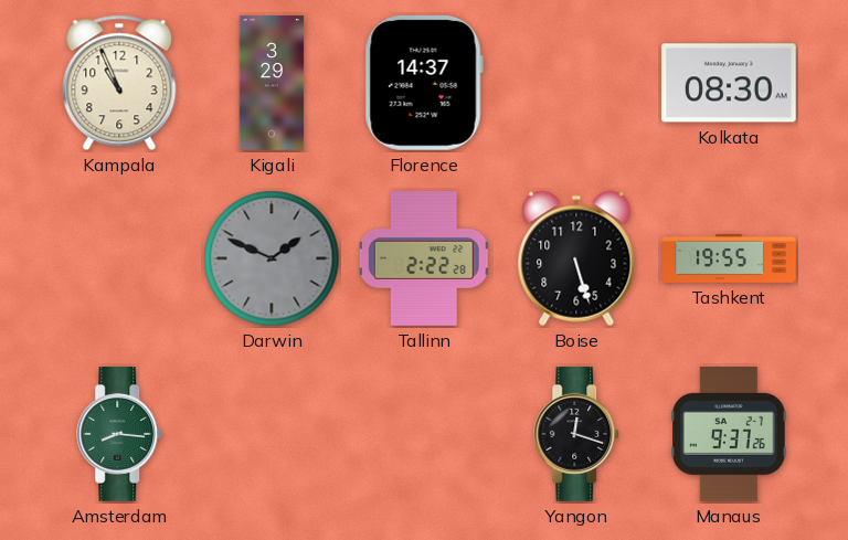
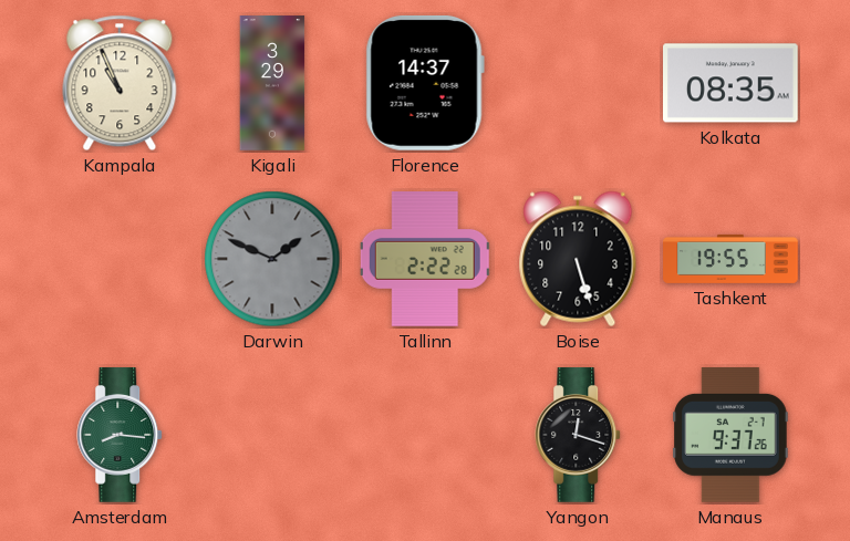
Kolkata: 08:30 -> 08:35 (732, 83)
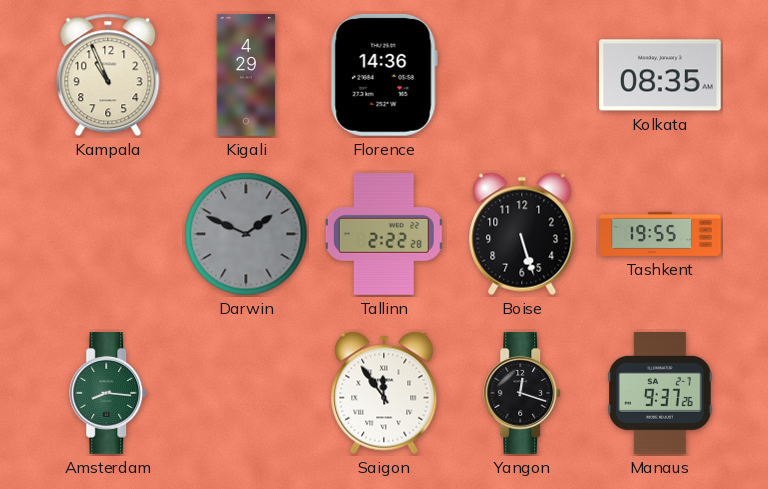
Kigali: 3:29 -> 4:29 (246, 75)
Florence: 14:37 -> 14:36 (384, 75)
Saigon: none -> 11:54 (384, 393)
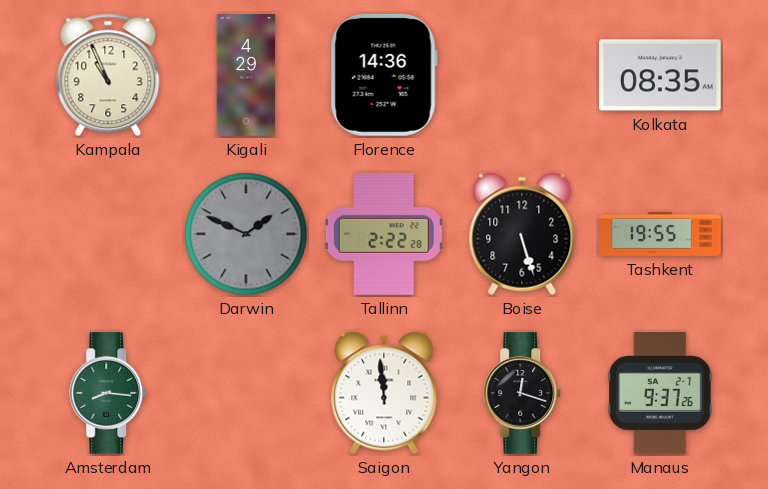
Saigon: 11:54 -> 11:59 (384, 393)
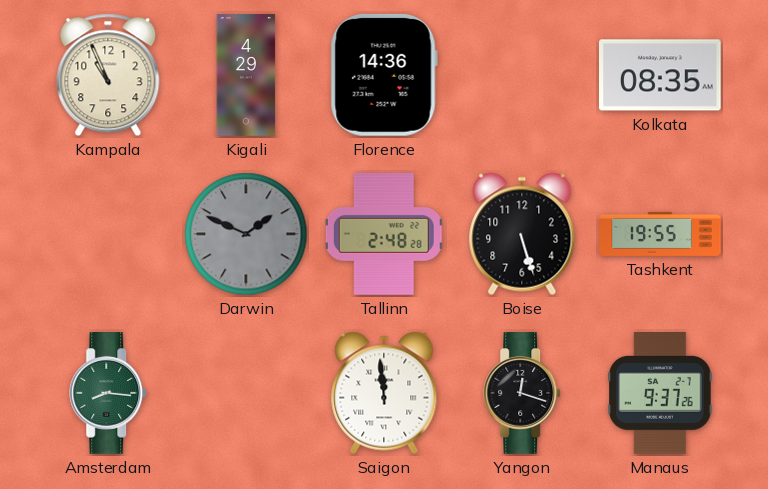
Tallinn: 2:22 -> 2:48 (384, 235)
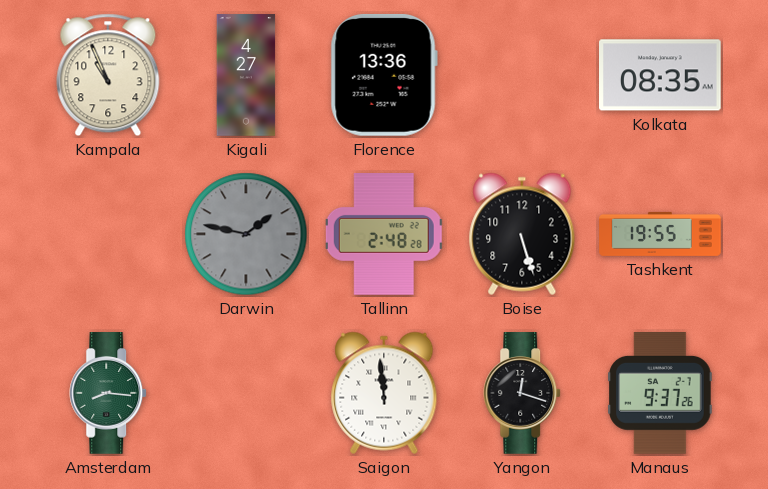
Kigali: 4:29 -> 4:27 (246, 75)
Florence: 14:36 -> 13:36 (384, 75)
Darwin: 1:49 -> 1:47 (246, 234)
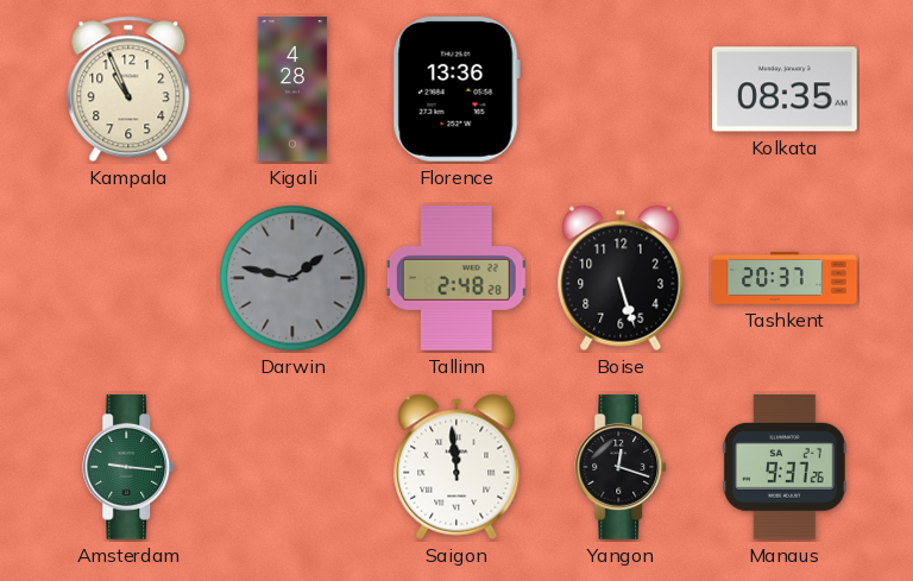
Kigali: 4:27 -> 4:28 (292, 89)
Tashkent: 19:55 -> 20:37 (785, 278)
Amsterdam: 8:16 -> 9:16 (130, 467)
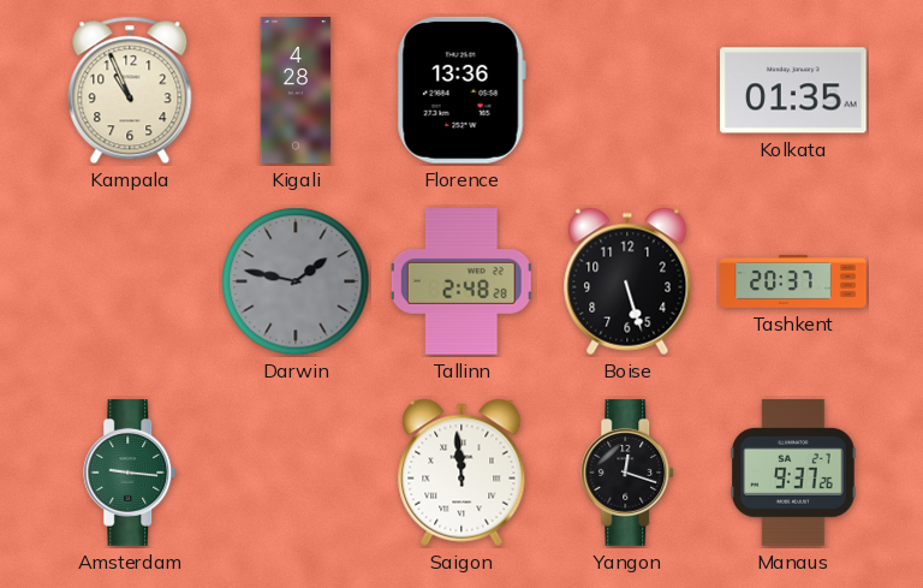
Kolkata: 08:35 -> 01:35 (794, 90)
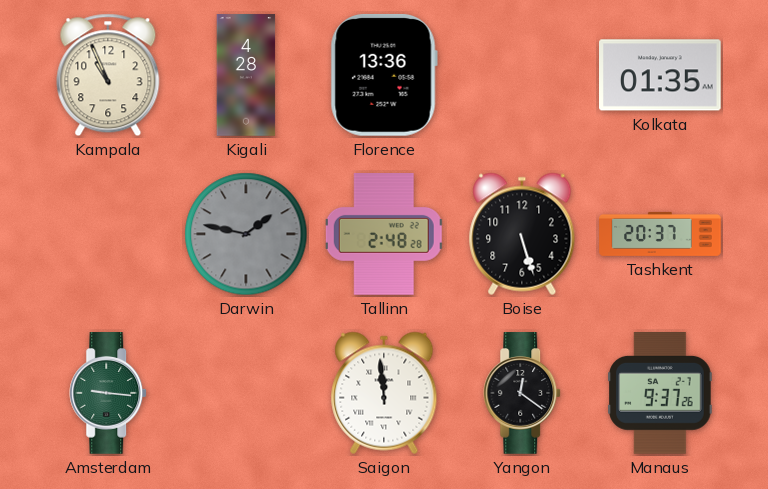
Yangon: 12:18 -> 12:21 (523, 393)
